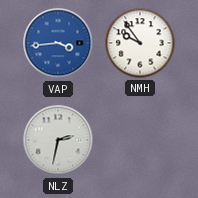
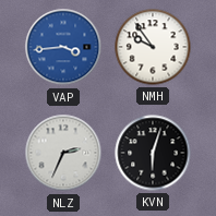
NLZ: 2:32 -> 2:34 (63, 153)
KVN: none -> 6:03 (153, 153)
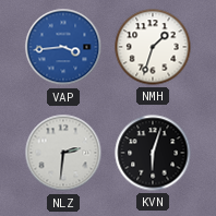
NMH: 9:54 -> 1:33 (153, 47)
NLZ: 2:34 -> 2:31 (63, 153)
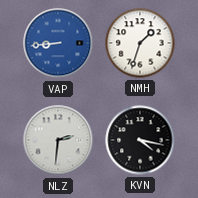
VAP: 3:44 -> 8:44 (58, 43)
KVN: 6:03 -> 4:17 (140, 140)
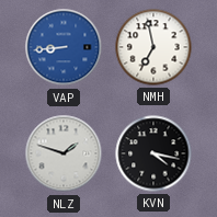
NMH: 1:33 -> 6:58 (153, 47)
NLZ: 2:31 -> 1:48 (64, 153)
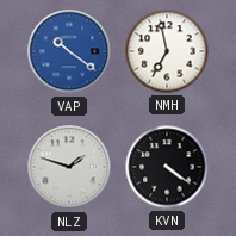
VAP: 8:44 -> 10:21 (69, 51)
KVN: 4:17 -> 4:21 (167, 167)
